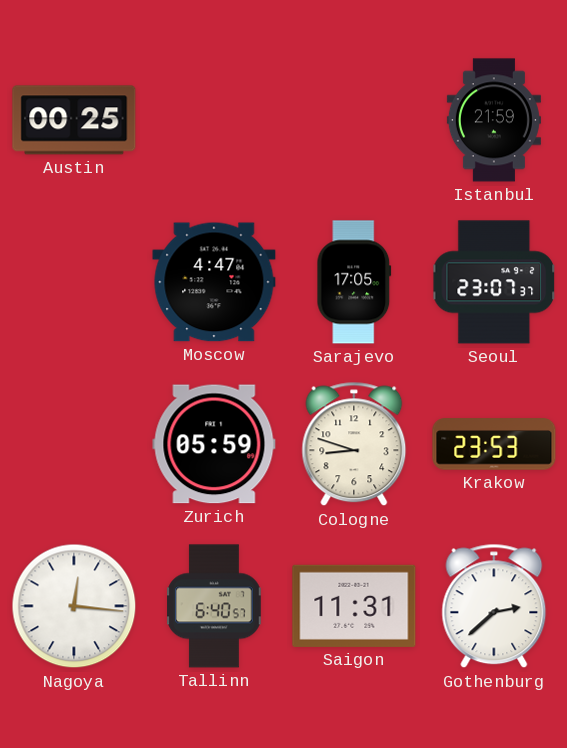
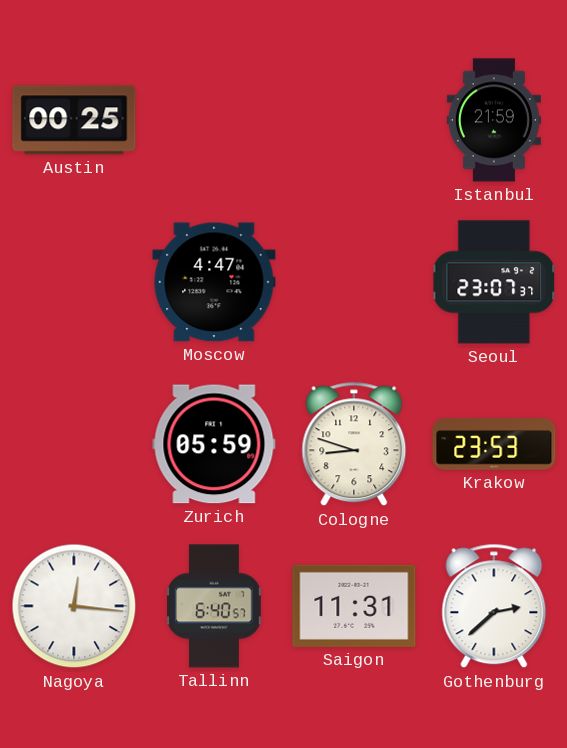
Sarajevo: 17:05 -> none (354, 282)
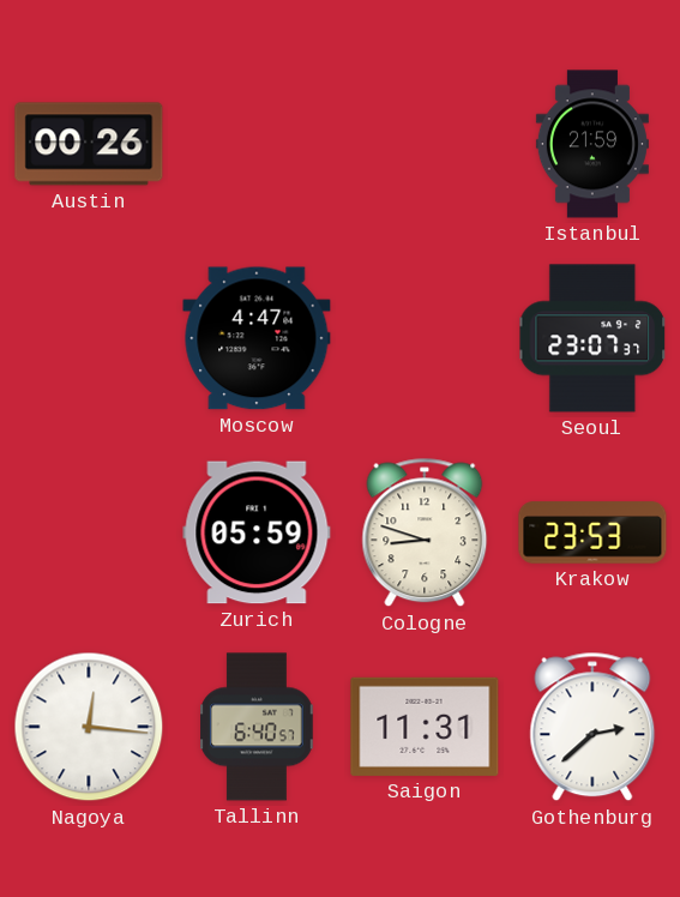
Austin: 00:25 -> 00:26 (89, 144)
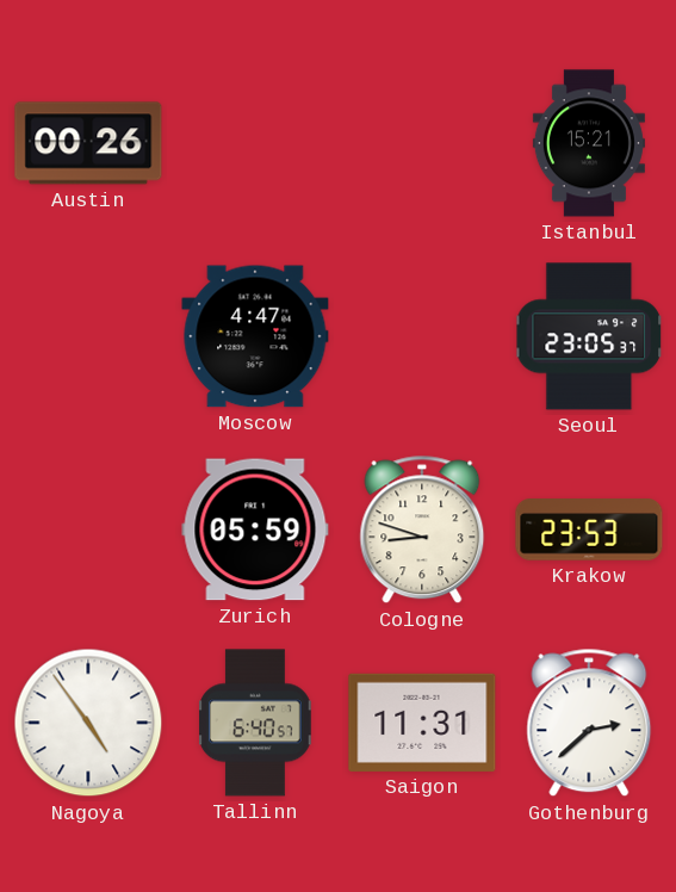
Istanbul: 21:59 -> 15:21 (589, 143)
Seoul: 23:07 -> 23:05 (590, 336)
Nagoya: 12:16 -> 4:54 (88, 723)
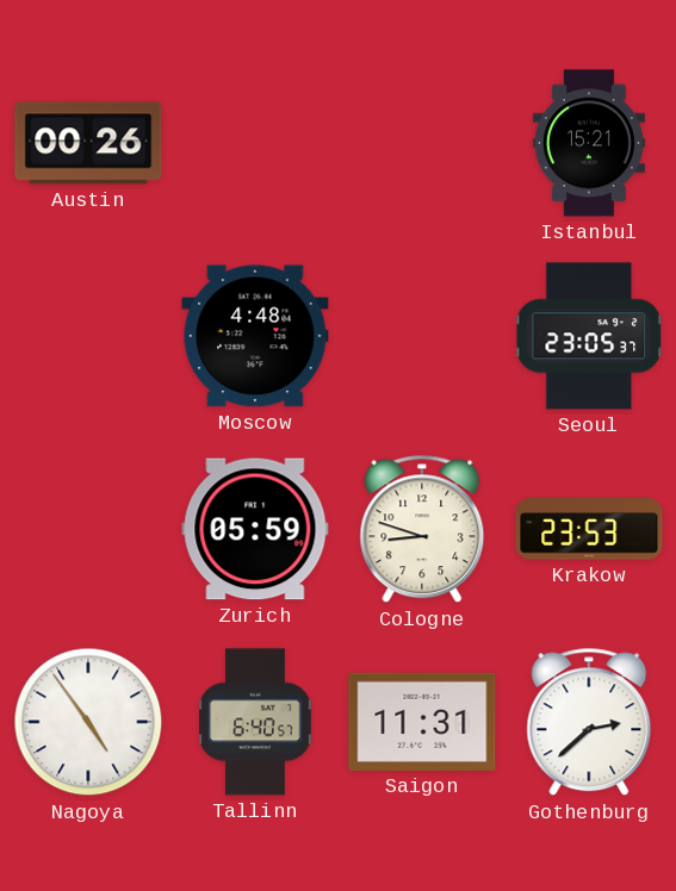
Moscow: 4:47 -> 4:48 (255, 336)
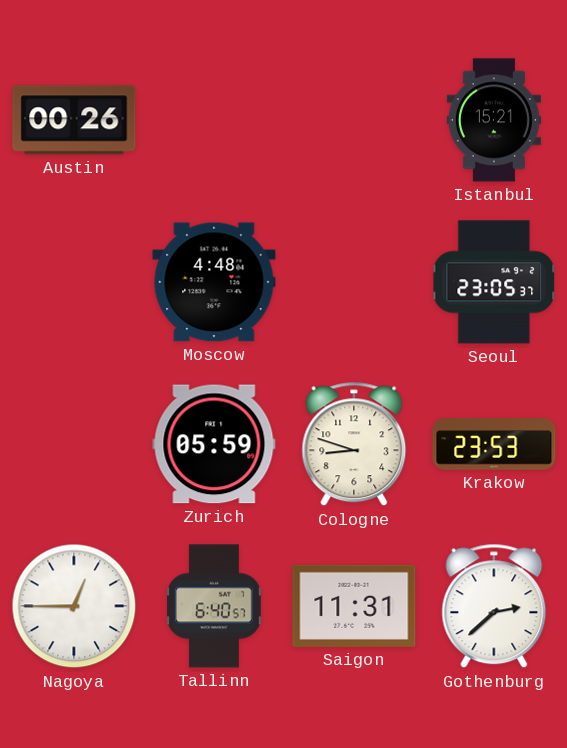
Nagoya: 4:54 -> 12:45 (74, 606)
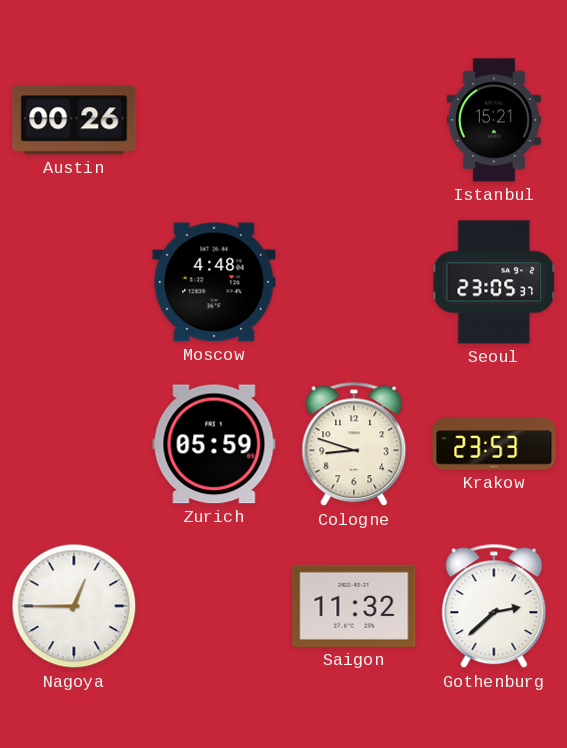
Tallinn: 6:40 -> none (214, 606)
Saigon: 11:31 -> 11:32 (354, 606)
